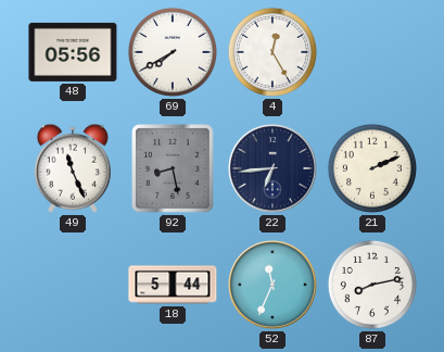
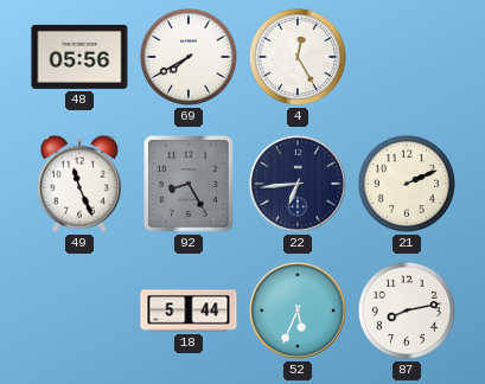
92: 8:28 -> 8:25 (189, 184)
52: 11:34 -> 5:34 (299, 312)
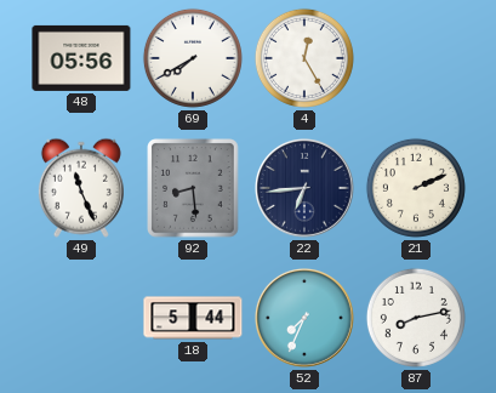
92: 8:25 -> 8:29 (193, 188)
52: 5:34 -> 7:34 (306, 319)
